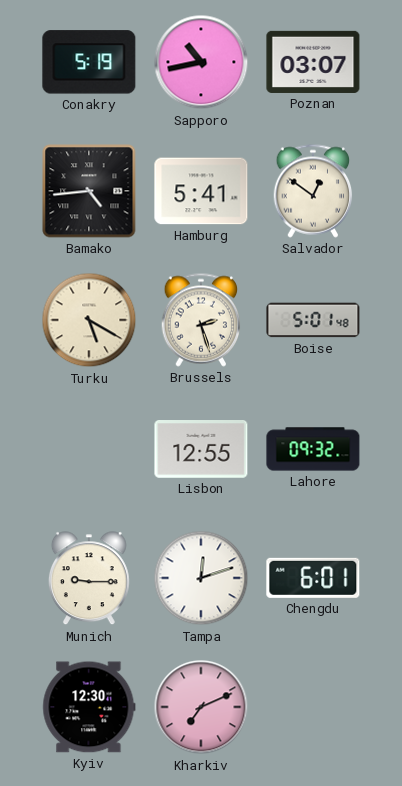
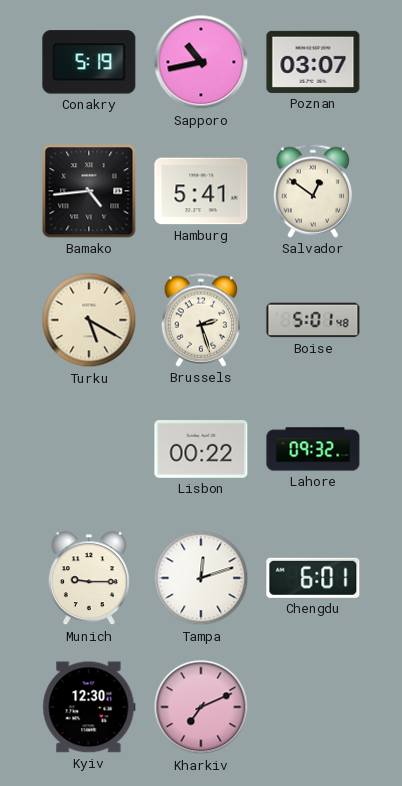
Lisbon: 12:55 -> 00:22 (201, 450)
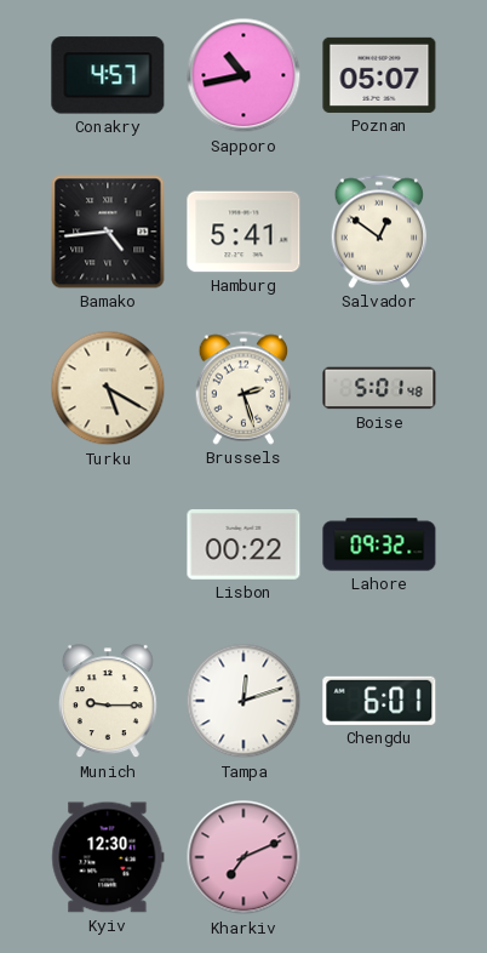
Conakry: 5:19 -> 4:57 (108, 75)
Poznan: 03:07 -> 05:07 (379, 75)
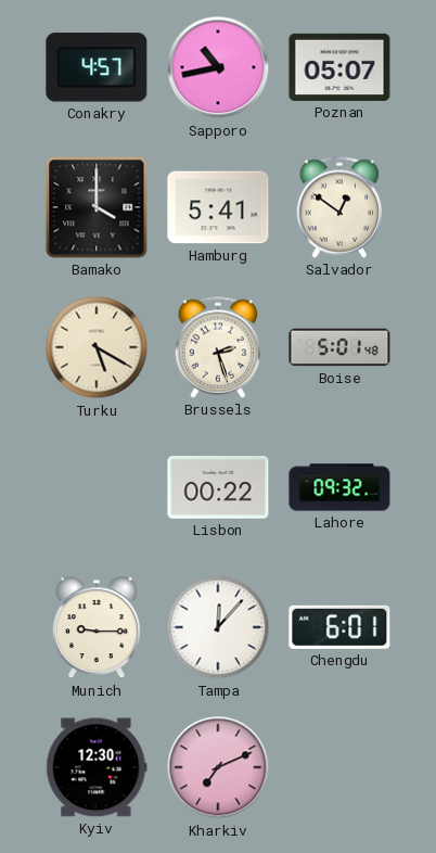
Bamako: 4:44 -> 4:00 (97, 207)
Tampa: 12:12 -> 12:07 (218, 627)
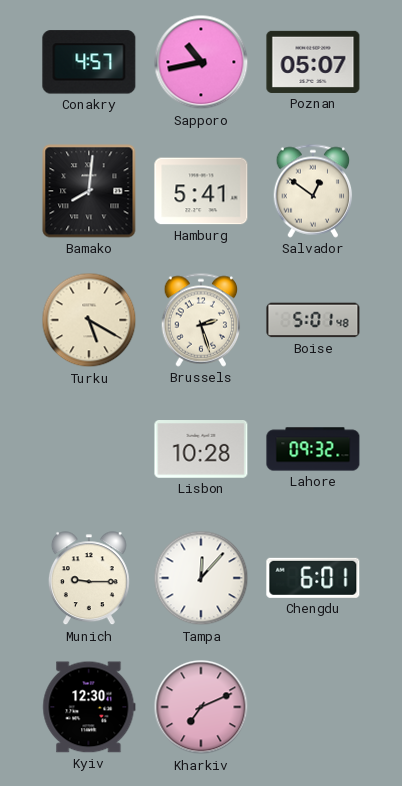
Bamako: 4:00 -> 8:01 (89, 191)
Lisbon: 00:22 -> 10:28 (201, 450)
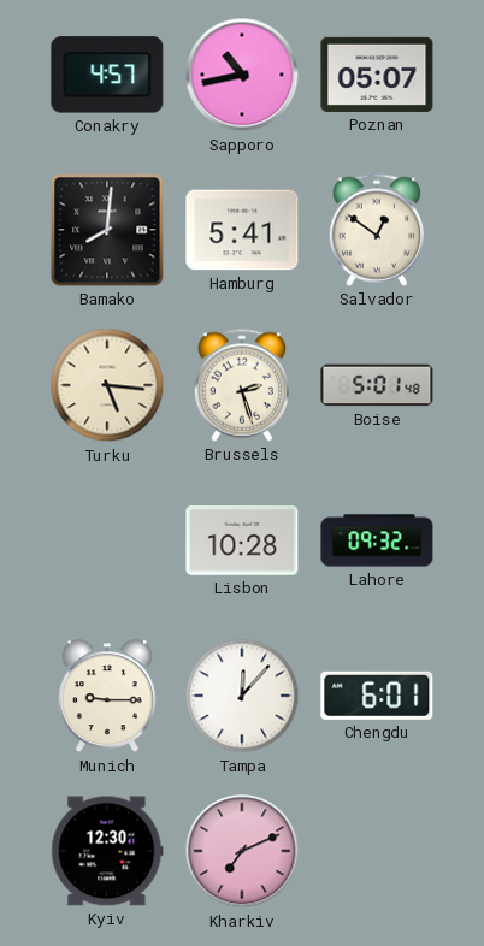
Turku: 5:20 -> 5:16 (107, 385)
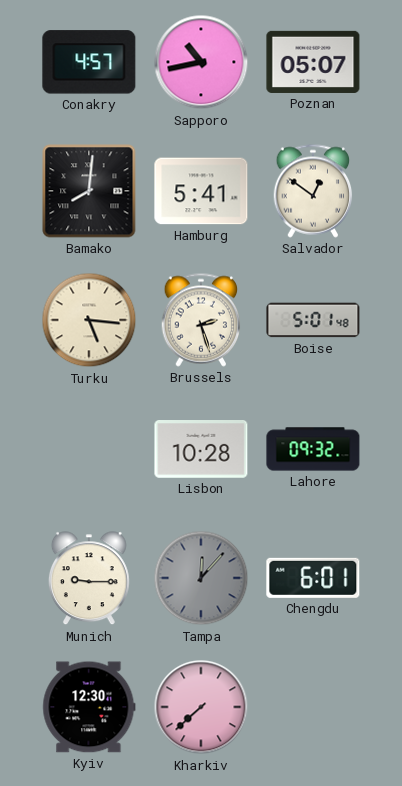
Tampa dial: white -> grey (201, 578)
Kharkiv: 7:11 -> 7:38 (201, 707)
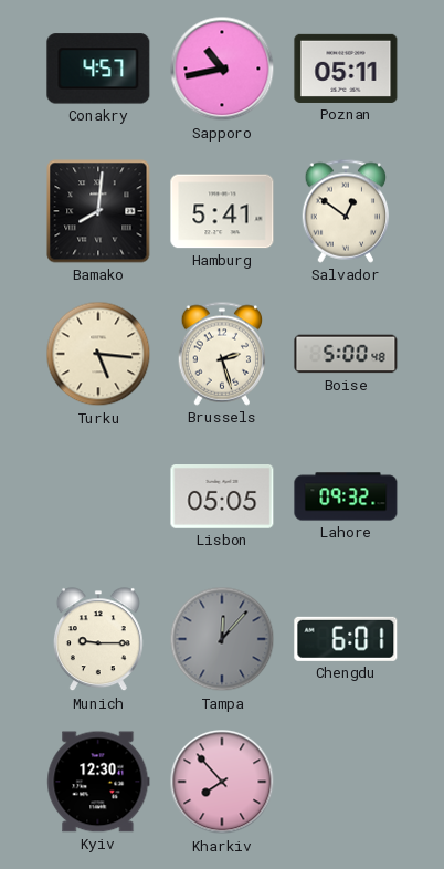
Poznan: 05:07 -> 05:11 (346, 69)
Boise: 5:01 -> 5:00 (346, 354)
Lisbon: 10:28 -> 05:05 (222, 498)
Kharkiv: 7:38 -> 7:53 (222, 782)
